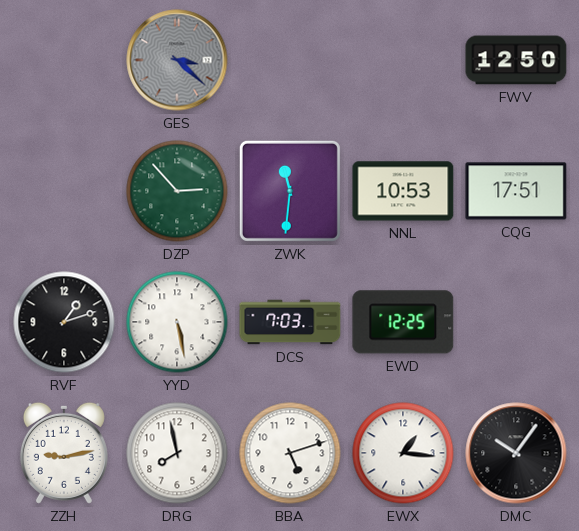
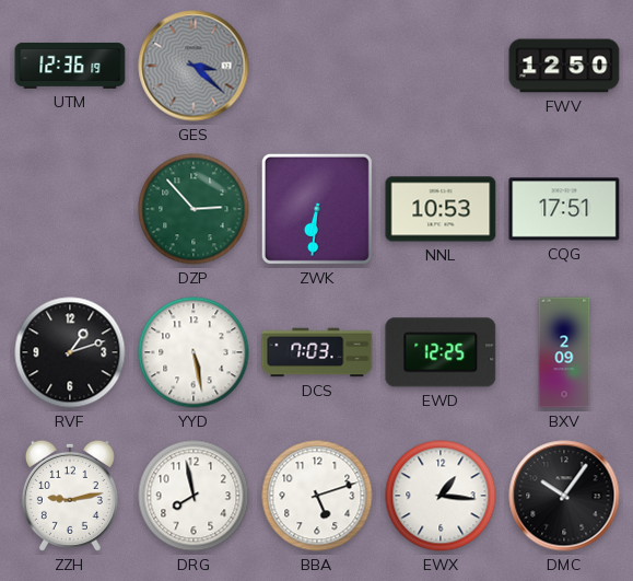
UTM: none -> 12:36 (70, 66)
ZWK: 11:31 -> 6:31 (317, 209)
BXV: none -> 2:09 (564, 352)
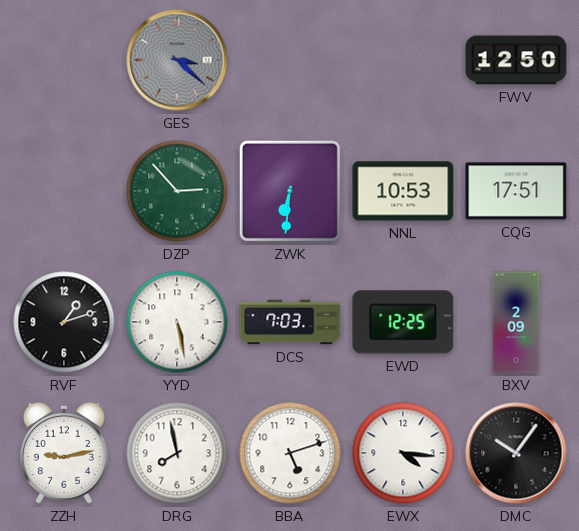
UTM: 12:36 -> none (70, 66)
EWX: 1:16 -> 4:16 (403, 453)
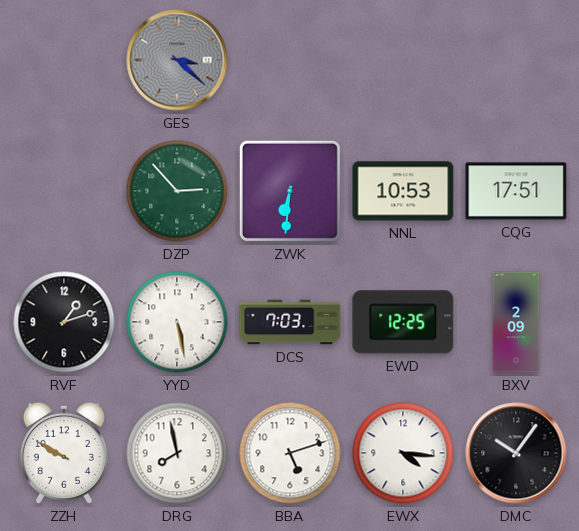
FWV: 12:50 -> none (516, 60)
ZZH: 9:13 -> 9:50 (64, 453)
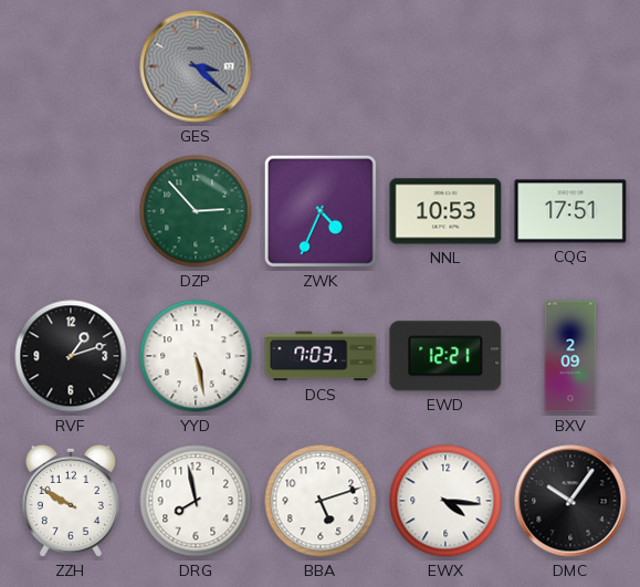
ZWK: 6:31 -> 4:34 (321, 211)
EWD: 12:25 -> 12:21 (445, 356)
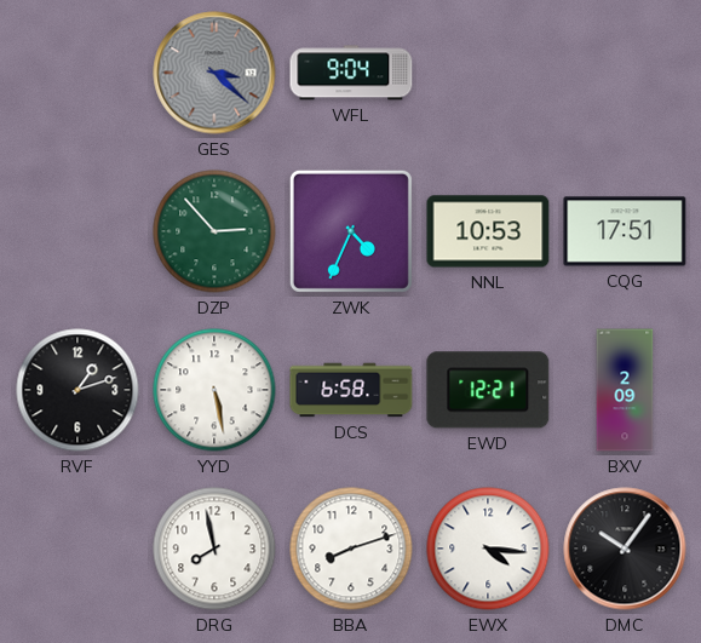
WFL: none -> 9:04 (351, 73)
DCS: 7:03 -> 6:58 (351, 390)
ZZH: 9:50 -> none (71, 501)
BBA: 5:12 -> 8:12 (351, 549)
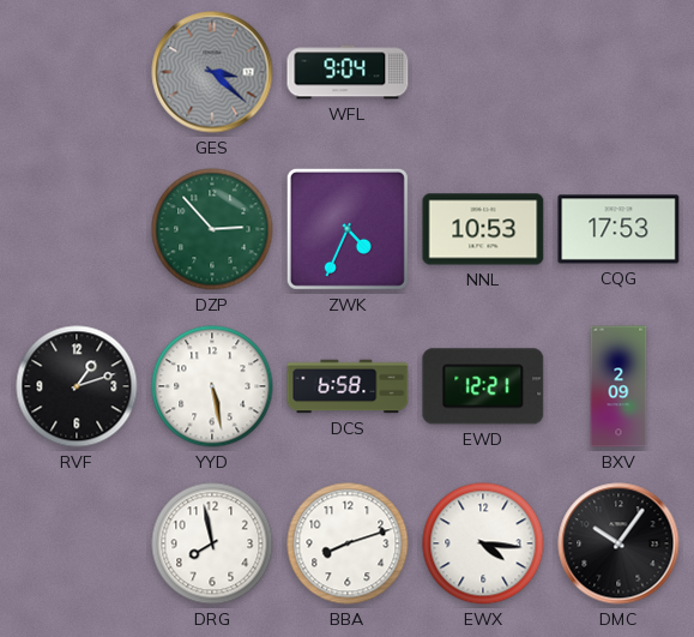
CQG: 17:51 -> 17:53 (618, 229)
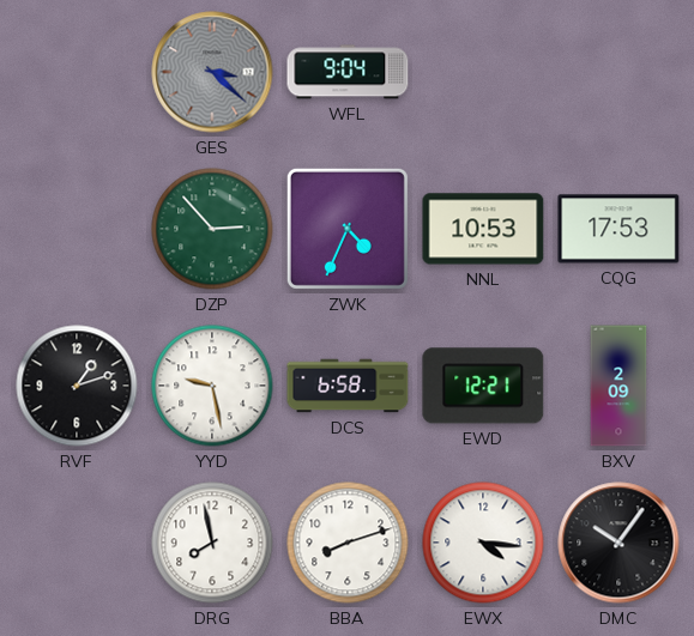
YYD: 5:28 -> 9:28 (212, 386)
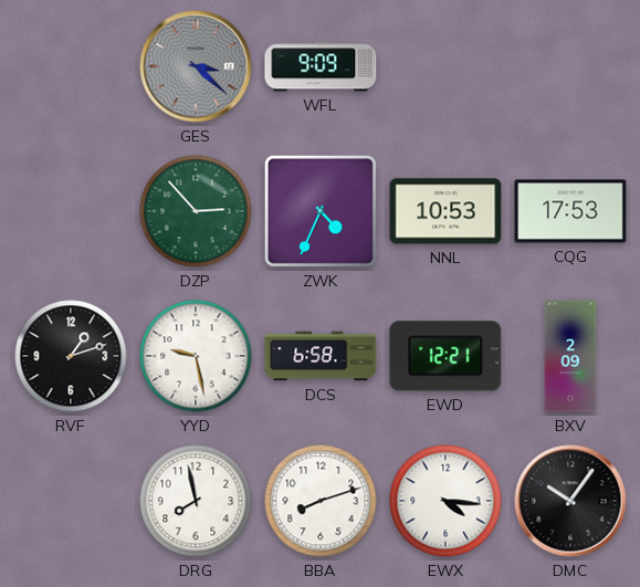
WFL: 9:04 -> 9:09 (321, 66)
